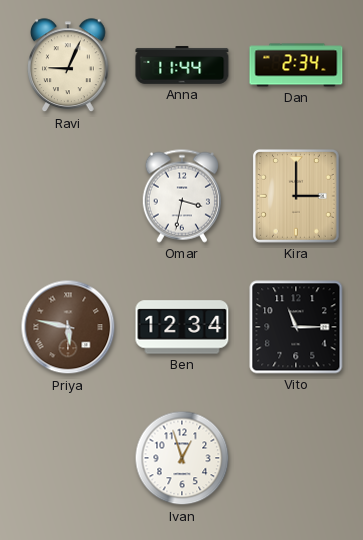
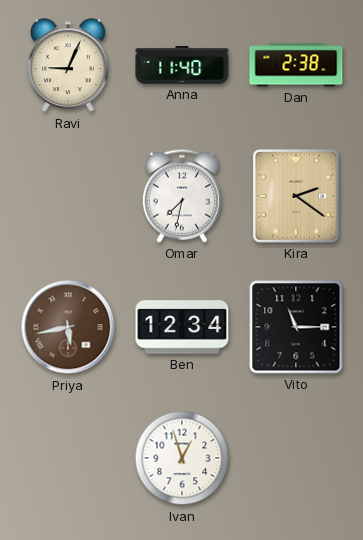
Anna: 11:44 -> 11:40 (182, 66)
Dan: 2:34 -> 2:38 (296, 65)
Omar: 3:32 -> 7:32 (181, 196)
Kira: 3:00 -> 2:21 (296, 197)
Priya: 5:47 -> 5:43 (68, 327)
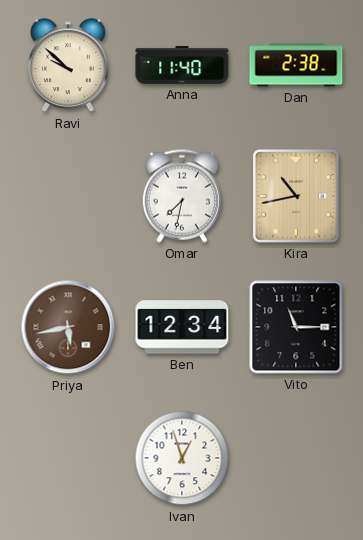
Ravi: 9:04 -> 9:52 (69, 66)
Kira: 2:21 -> 10:43 (296, 197)
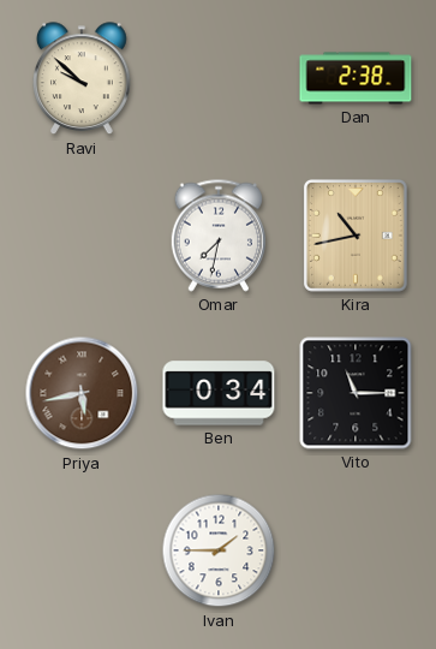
Anna: 11:40 -> none (182, 66)
Ben: 12:34 -> 0:34 (219, 393)
Ivan: 12:57 -> 1:45 (219, 550)
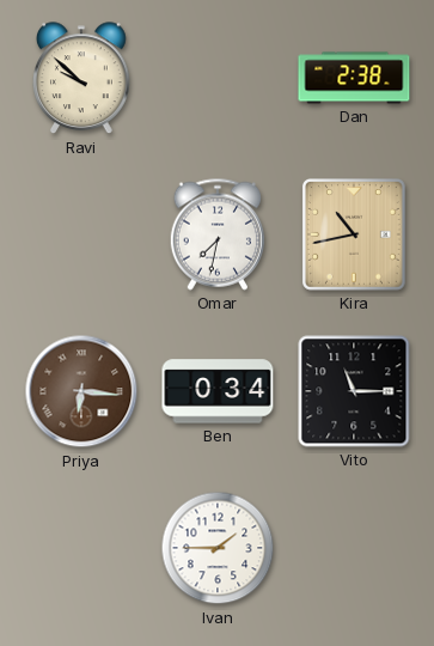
Priya: 5:43 -> 6:16 (81, 391)
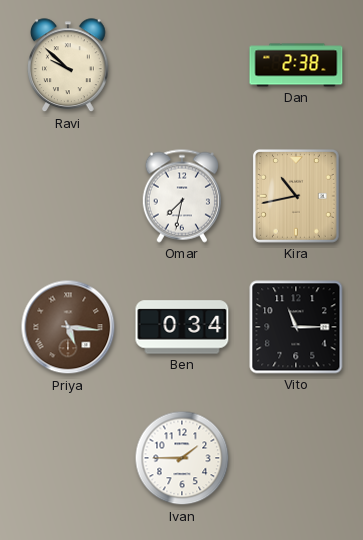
Priya: 6:16 -> 5:16 (68, 327)
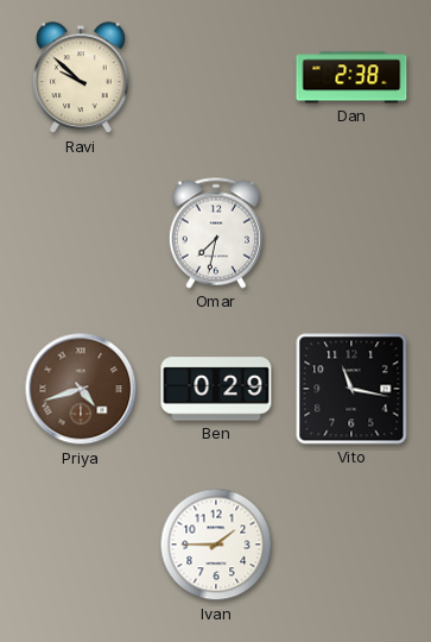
Kira: 10:43 -> none (296, 197)
Priya: 5:16 -> 4:42 (81, 389)
Ben: 0:34 -> 0:29 (216, 389)
Vito: 11:15 -> 11:17 (351, 389)
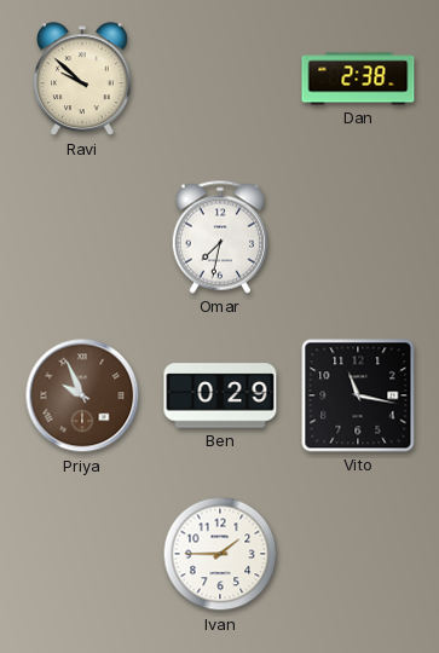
Priya: 4:42 -> 9:56 (82, 395)
